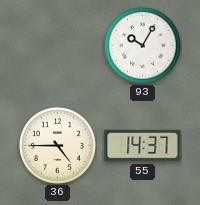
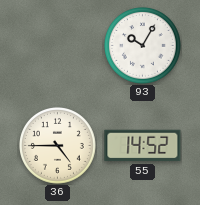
55: 14:37 -> 14:52 (143, 146)
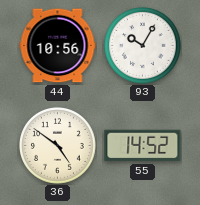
44: none -> 10:56 (58, 46)
36: 4:45 -> 4:51 (58, 146)
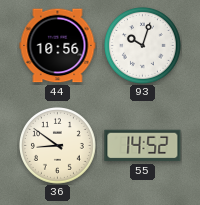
93: 10:05 -> 10:03 (143, 46)
36: 4:51 -> 8:51 (58, 146)
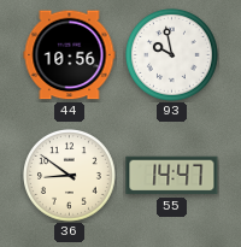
93: 10:03 -> 9:58 (172, 55)
55: 14:52 -> 14:47 (172, 176)
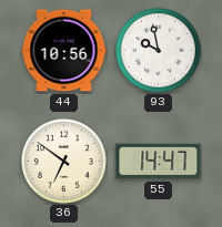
36: 8:51 -> 6:51 (64, 162)
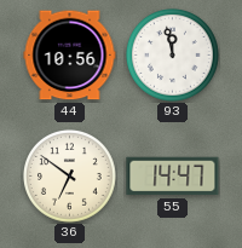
93: 9:58 -> 11:58 (173, 56)
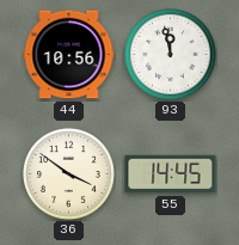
36: 6:51 -> 3:51 (69, 174)
55: 14:47 -> 14:45 (171, 174)
